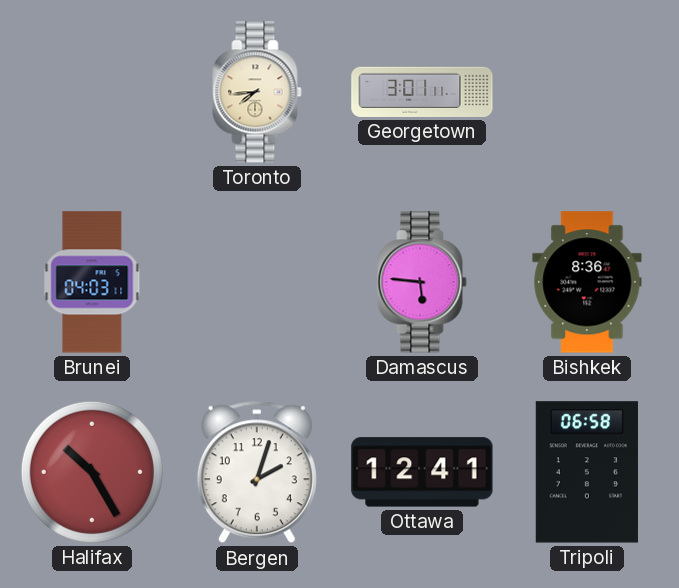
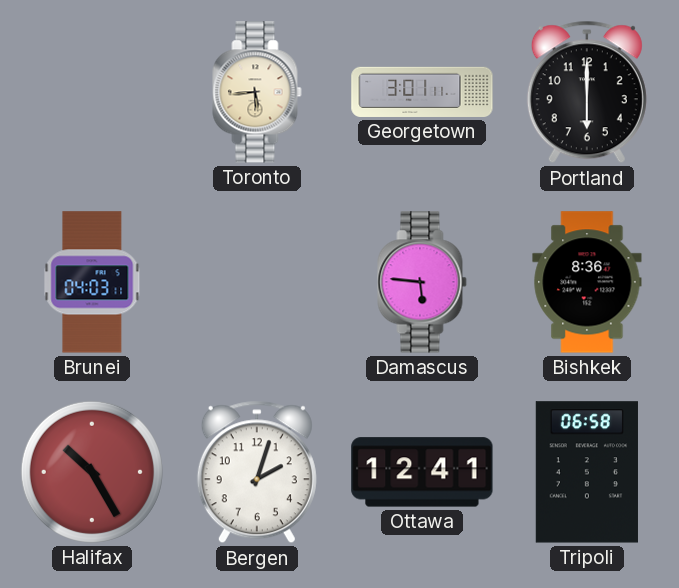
Toronto: 7:44 -> 5:44 (257, 92)
Portland: none -> 6:00 (587, 92)
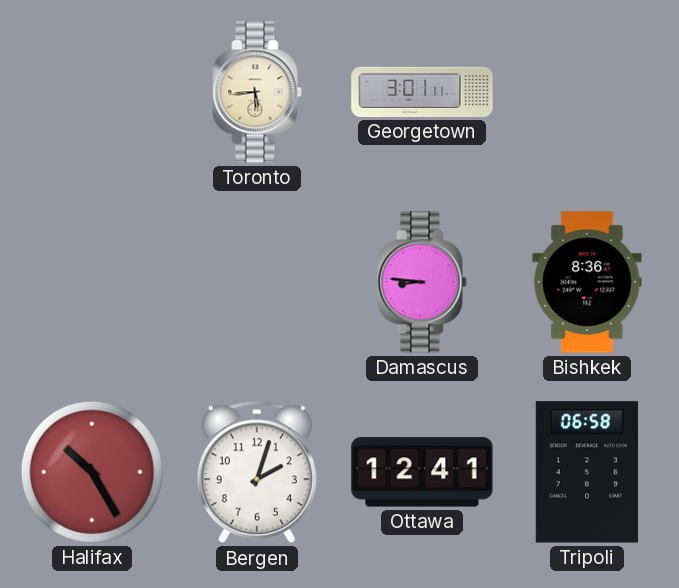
Portland: 6:00 -> none (587, 92)
Brunei: 04:03 -> none (92, 282)
Damascus: 5:46 -> 8:46 (422, 282)
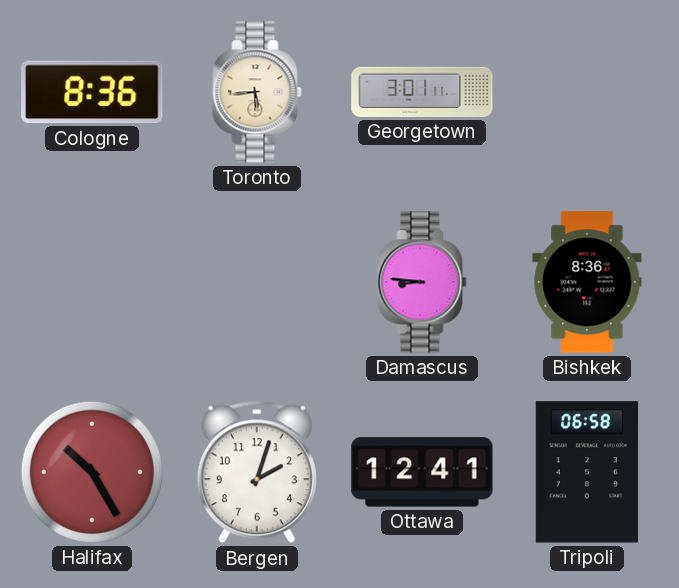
Cologne: none -> 8:36 (92, 92)
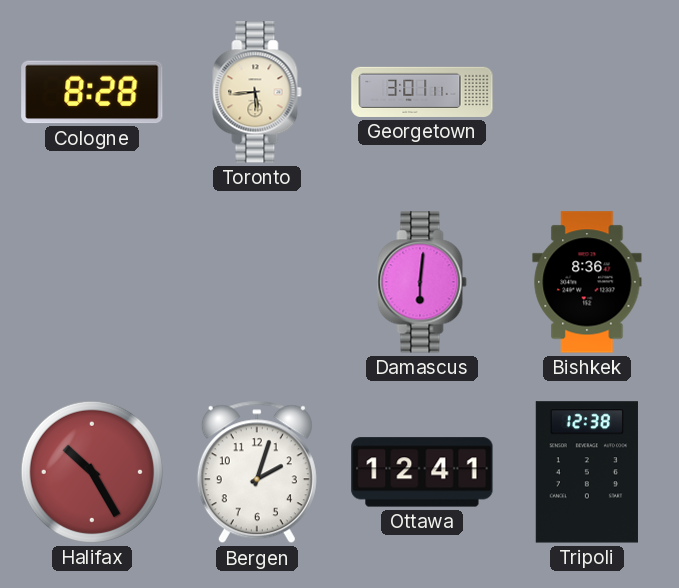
Cologne: 8:36 -> 8:28 (92, 92)
Damascus: 8:46 -> 6:01 (422, 282)
Tripoli: 06:58 -> 12:38 (587, 472)
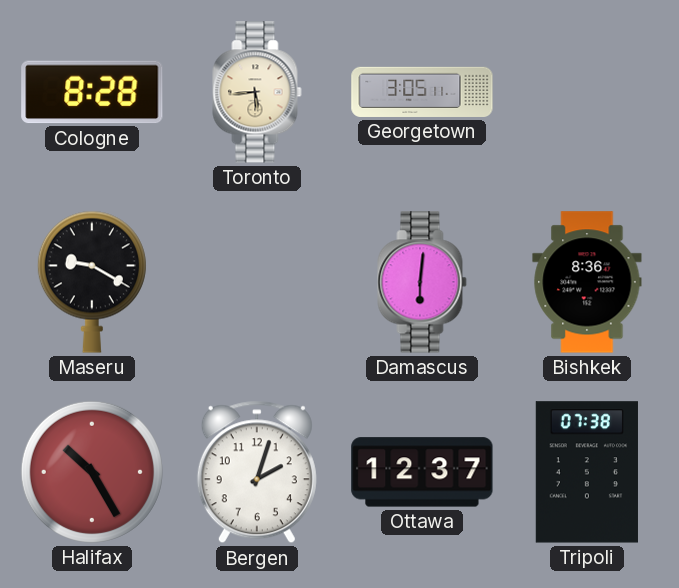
Georgetown: 3:01 -> 3:05 (422, 92)
Maseru: none -> 9:20 (92, 282)
Ottawa: 12:41 -> 12:37 (422, 472)
Tripoli: 12:38 -> 07:38 (587, 472)
